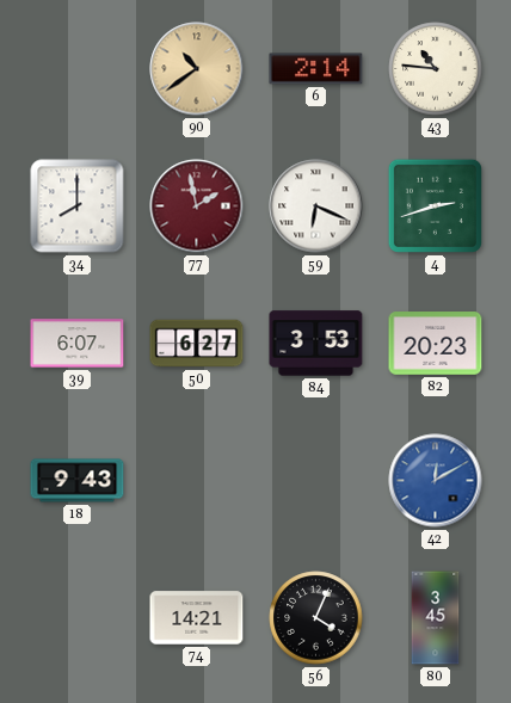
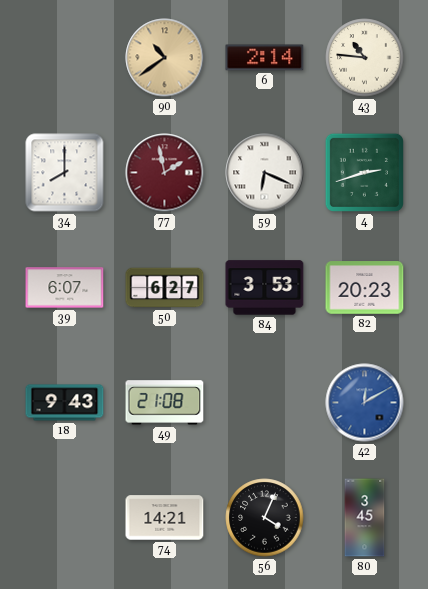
49: none -> 21:08 (165, 403)
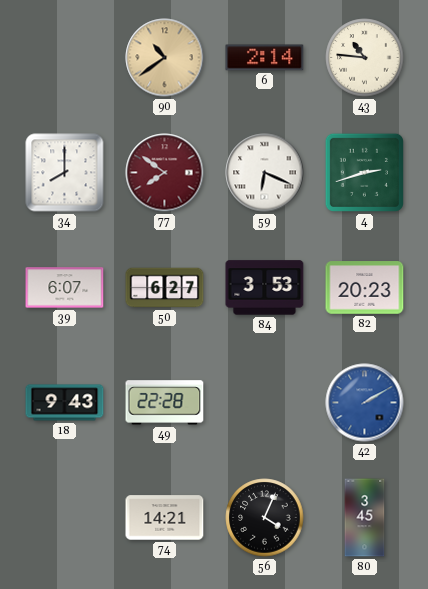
77: 1:58 -> 7:51 (165, 173)
49: 21:08 -> 22:28 (165, 403)
42: 12:10 -> 2:10 (365, 403)
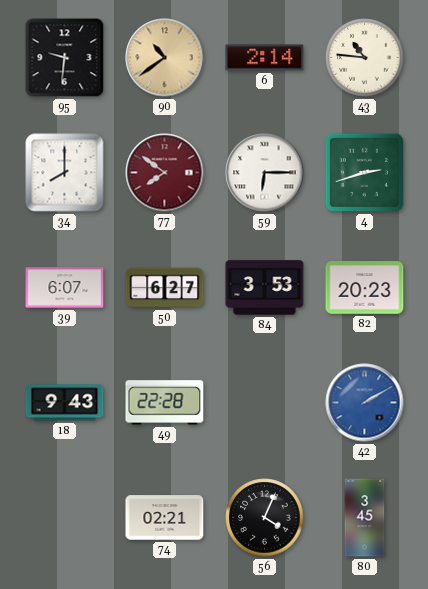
95: none -> 9:31 (65, 58)
59: 6:19 -> 6:15 (265, 173)
74: 14:21 -> 02:21 (165, 518)
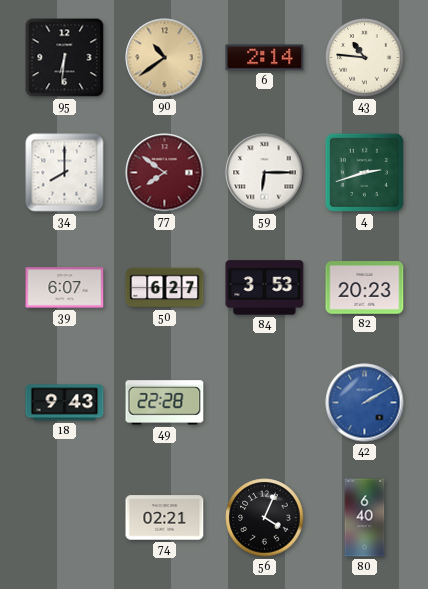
95: 9:31 -> 6:31 (65, 58)
80: 3:45 -> 6:40 (365, 518)
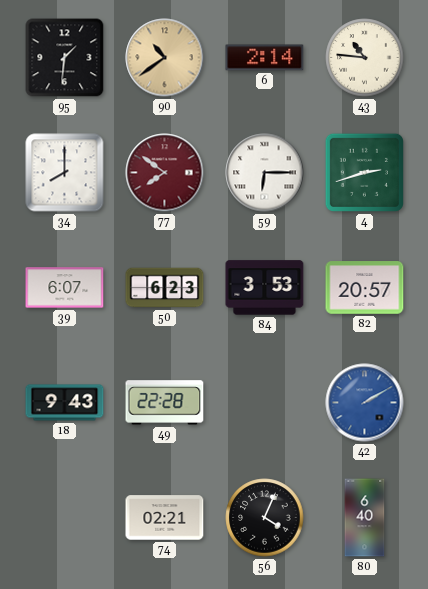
95: 6:31 -> 1:31 (65, 58)
50: 6:27 -> 6:23 (165, 288)
82: 20:23 -> 20:57 (365, 288)
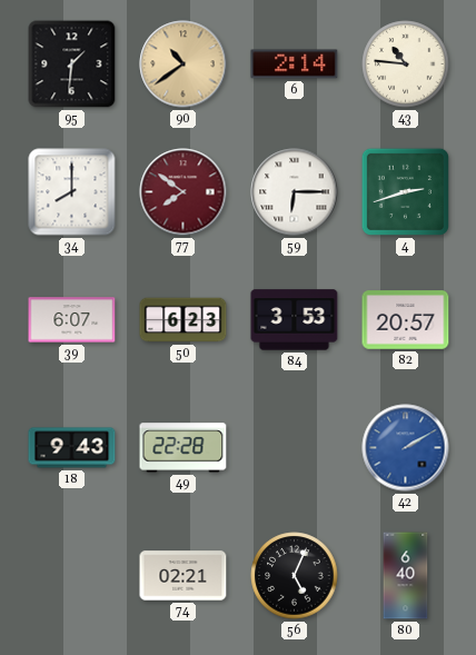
56: 4:04 -> 5:04 (295, 576)
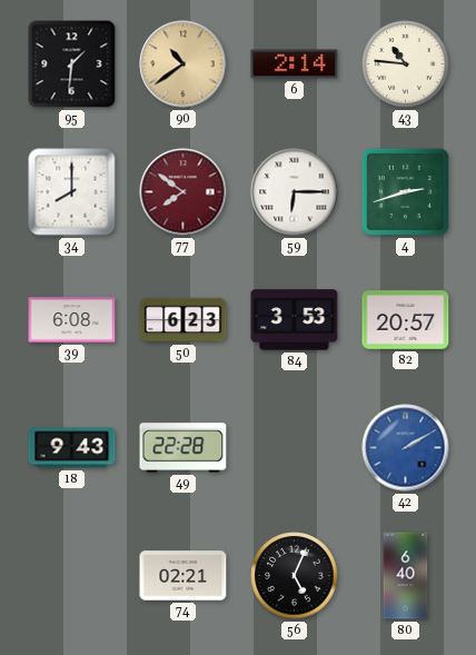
39: 6:07 -> 6:08 (72, 320)
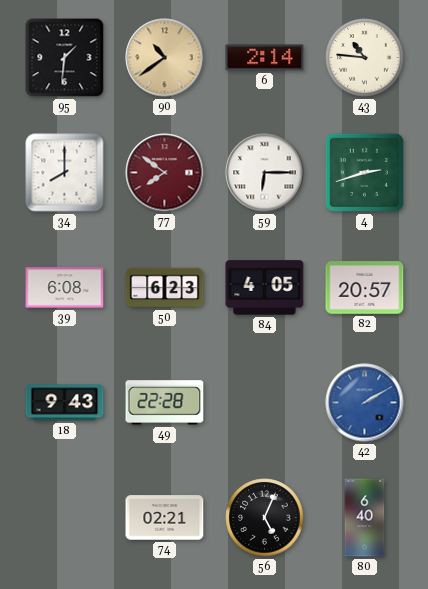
84: 3:53 -> 4:05 (265, 288)
